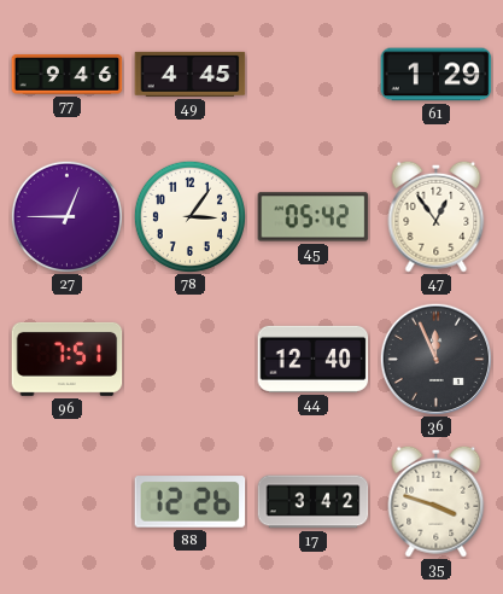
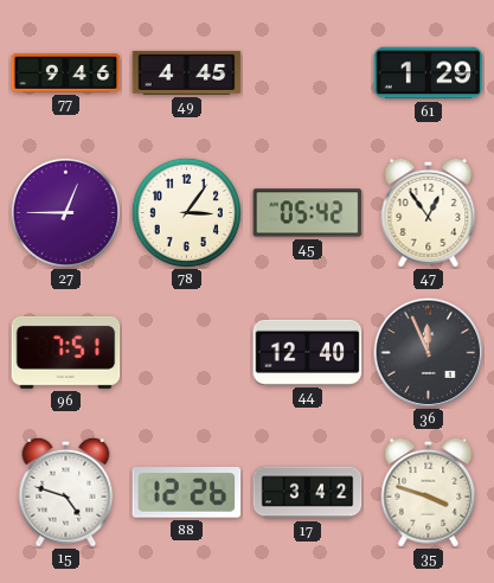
15: none -> 4:48 (66, 492)
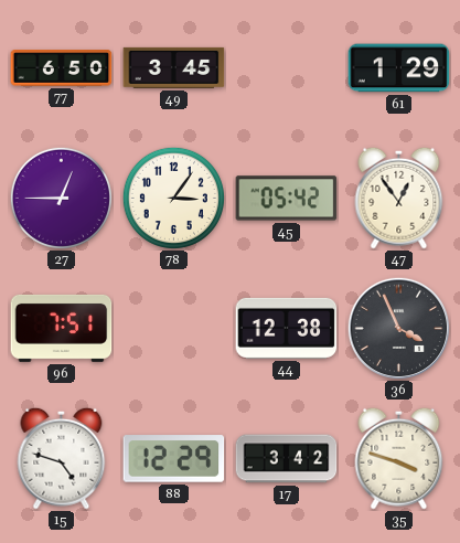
77: 9:46 -> 6:50 (62, 68)
49: 4:45 -> 3:45 (174, 67)
44: 12:40 -> 12:38 (287, 328)
36: 11:56 -> 3:56 (398, 328)
88: 12:26 -> 12:29 (174, 459)
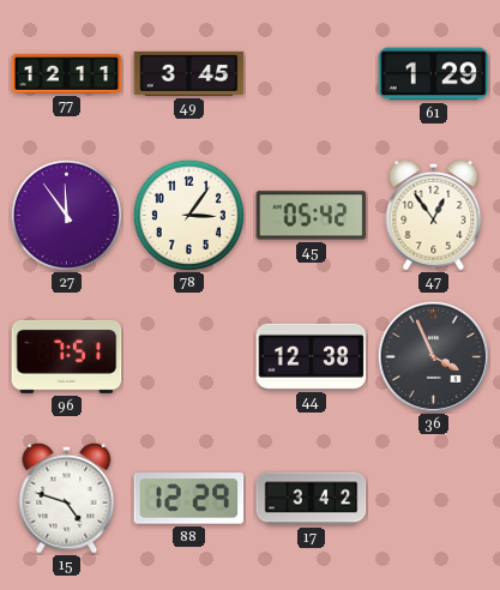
77: 6:50 -> 12:11 (67, 74)
27: 12:45 -> 11:54 (66, 215)
35: 3:48 -> none (399, 458)
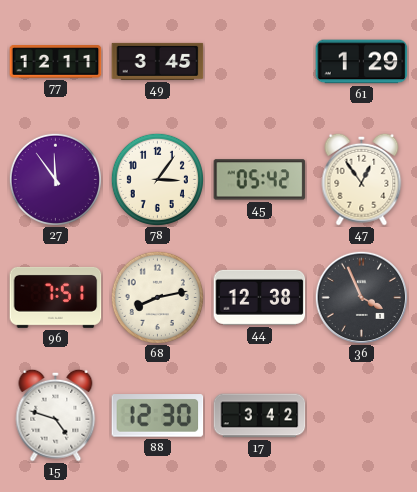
68: none -> 8:13 (157, 297)
88: 12:29 -> 12:30 (158, 416)
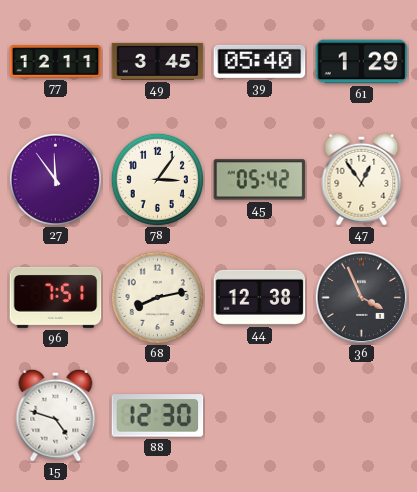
39: none -> 05:40 (260, 61)
17: 3:42 -> none (260, 416)
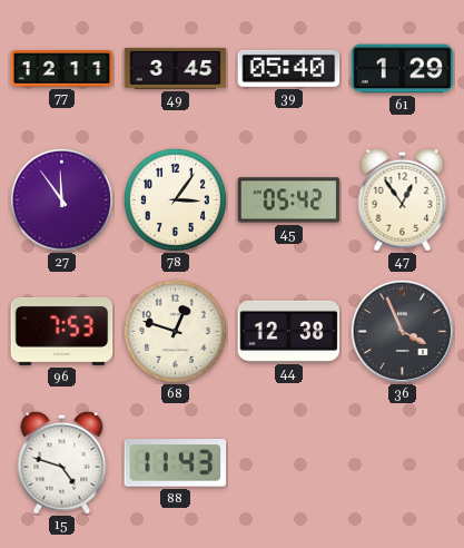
96: 7:51 -> 7:53 (62, 331)
68: 8:13 -> 12:48 (175, 331)
88: 12:30 -> 11:43 (176, 463)
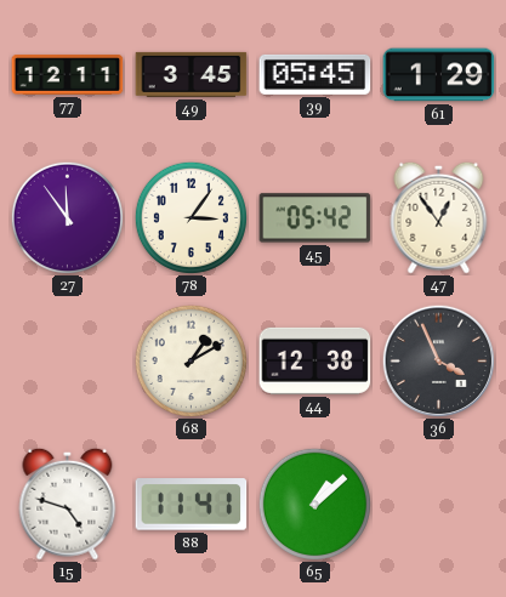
39: 05:40 -> 05:45 (315, 74)
96: 7:53 -> none (62, 331)
68: 12:48 -> 1:10 (191, 360)
88: 11:43 -> 11:41 (192, 505)
65: none -> 1:08 (314, 504)
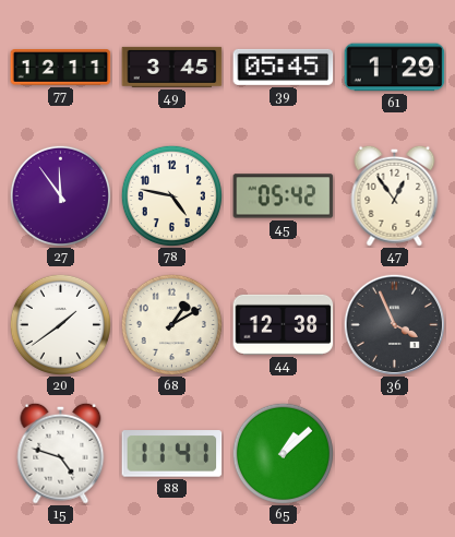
78: 3:06 -> 4:47 (171, 195)
20: none -> 1:39 (60, 324)
